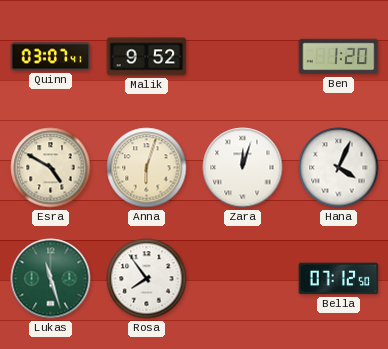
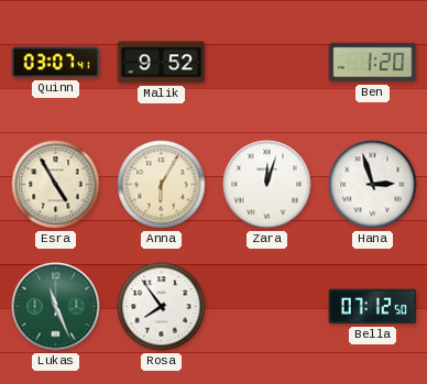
Esra: 4:50 -> 4:55 (56, 185)
Anna: 6:03 -> 6:05 (162, 185)
Hana: 4:04 -> 2:57 (373, 185)
Lukas: 11:27 -> 11:26 (56, 307)
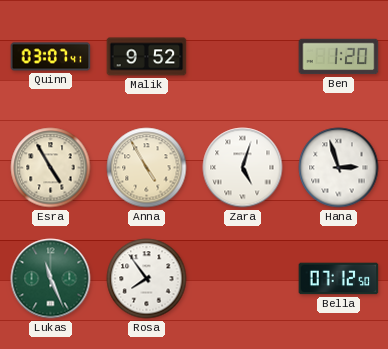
Anna: 6:05 -> 4:55 (147, 168)
Zara: 12:03 -> 5:03 (243, 168)
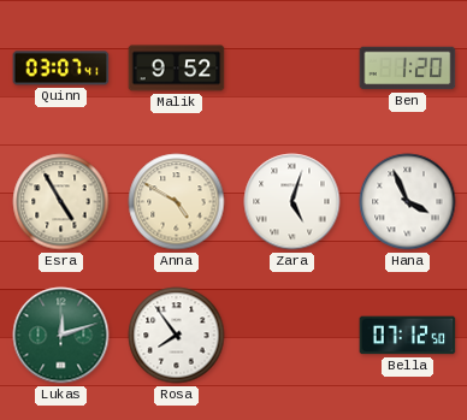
Anna: 4:55 -> 4:50 (177, 202)
Hana: 2:57 -> 3:56 (408, 202)
Lukas: 11:26 -> 12:12 (61, 336)
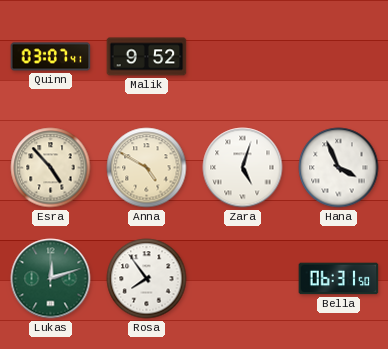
Ben: 1:20 -> none (408, 69)
Esra: 4:55 -> 4:53 (51, 168)
Bella: 07:12 -> 06:31 (339, 279)
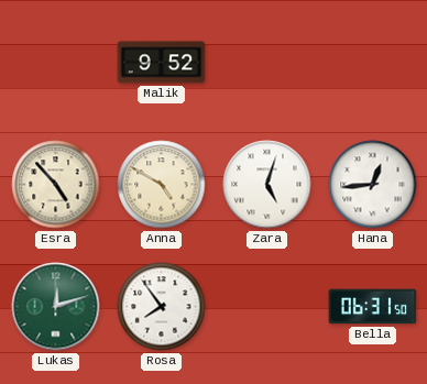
Quinn: 03:07 -> none (51, 57)
Hana: 3:56 -> 12:44 (373, 185)
